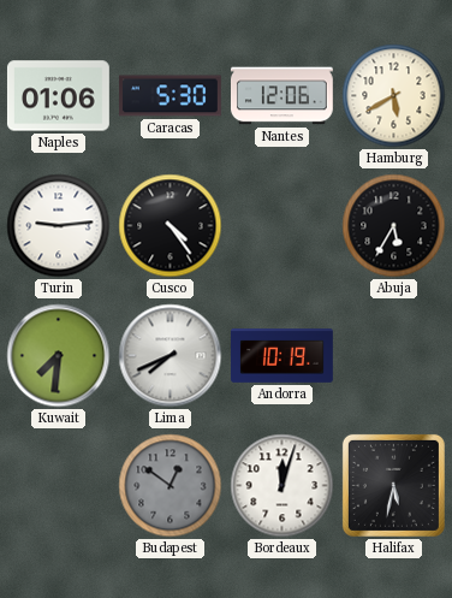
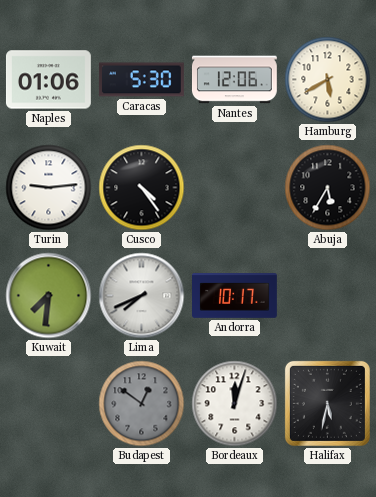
Andorra: 10:19 -> 10:17 (235, 296)
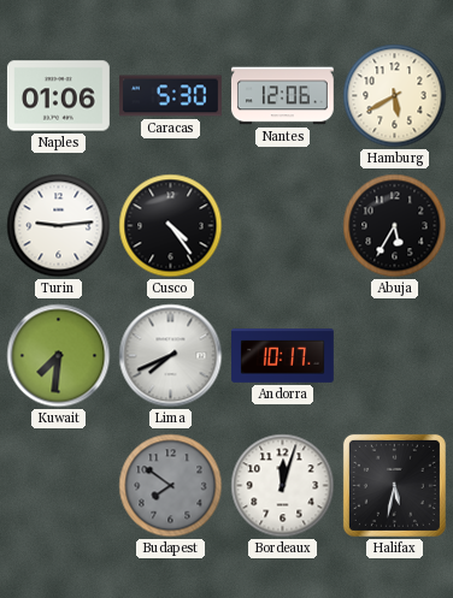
Budapest: 12:51 -> 7:51 (171, 486)
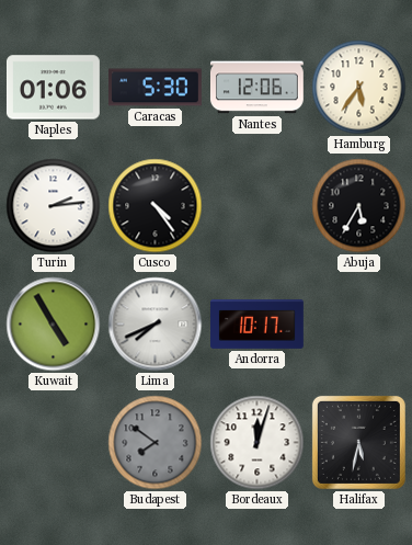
Hamburg: 5:40 -> 5:36 (359, 88)
Turin: 9:14 -> 2:14 (54, 206)
Kuwait: 7:31 -> 4:55 (54, 325)
